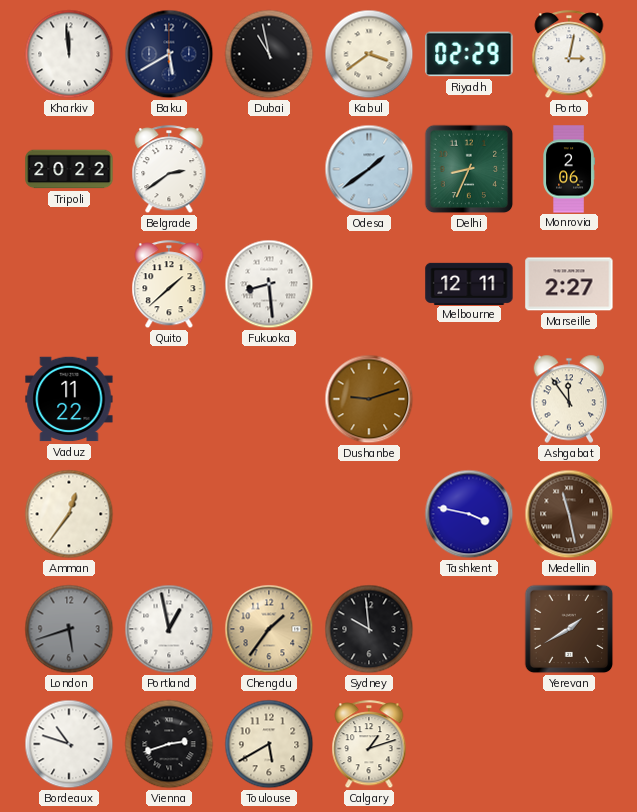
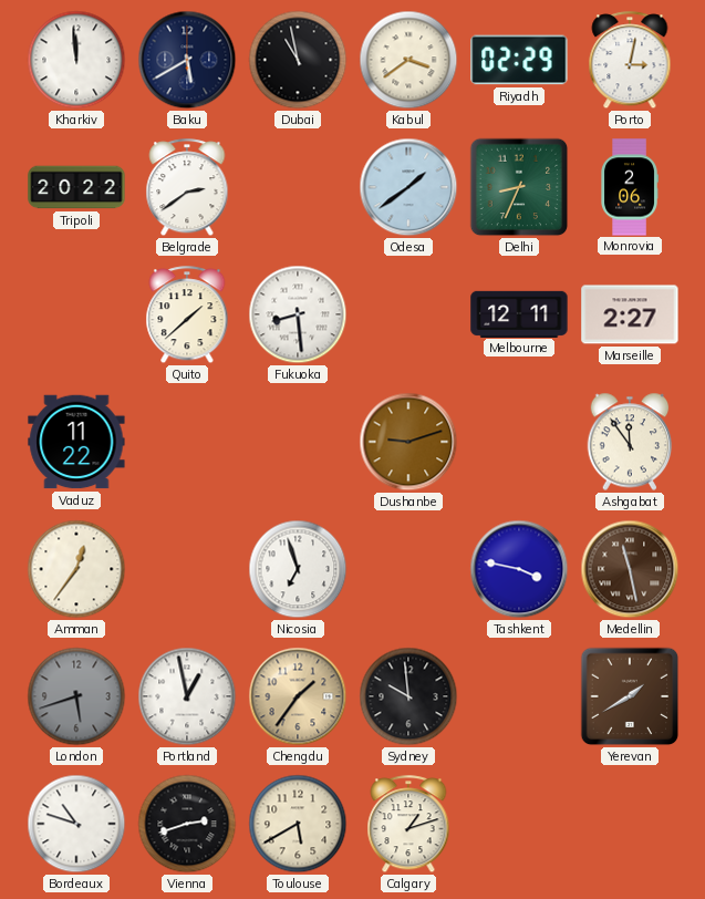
Nicosia: none -> 6:57 (298, 569)
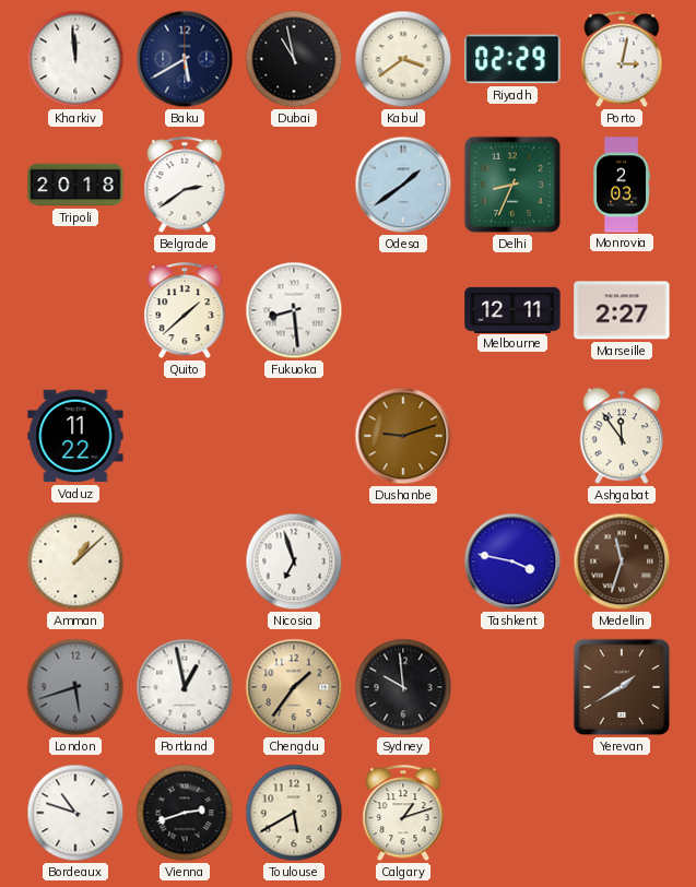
Tripoli: 20:22 -> 20:18 (75, 185)
Monrovia: 2:06 -> 2:03 (622, 185)
Amman: 12:36 -> 1:08 (75, 561)
Medellin: 11:28 -> 11:33 (622, 561)
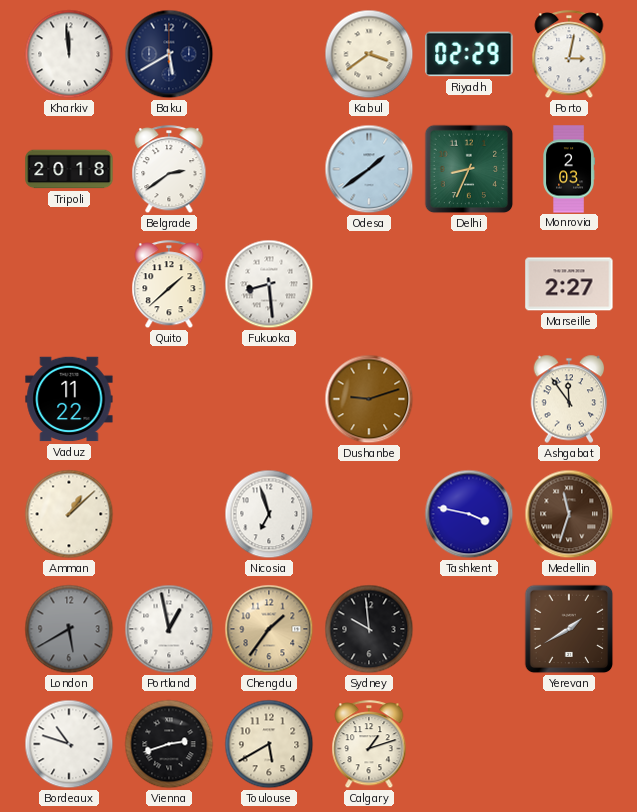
Dubai: 10:58 -> none (294, 59)
Melbourne: 12:11 -> none (512, 309)
London: 5:42 -> 5:40 (69, 629)
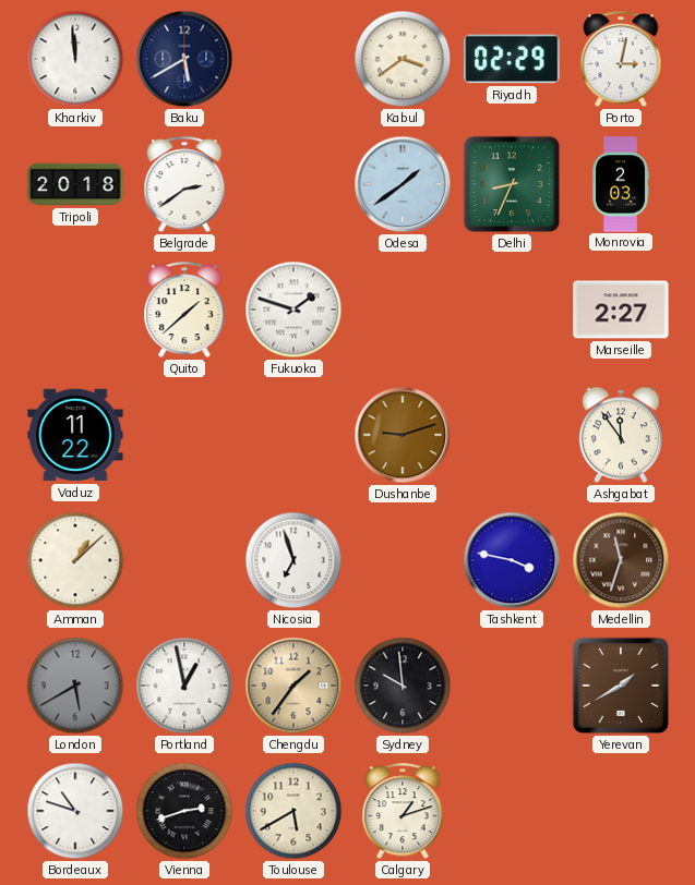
Fukuoka: 8:29 -> 1:48 (293, 310)
